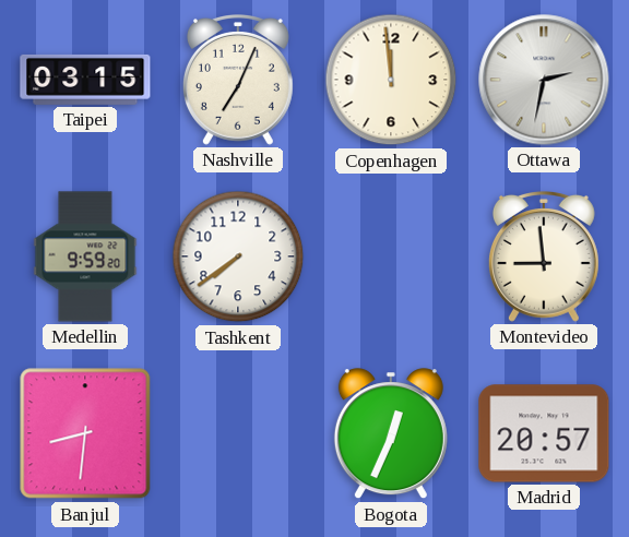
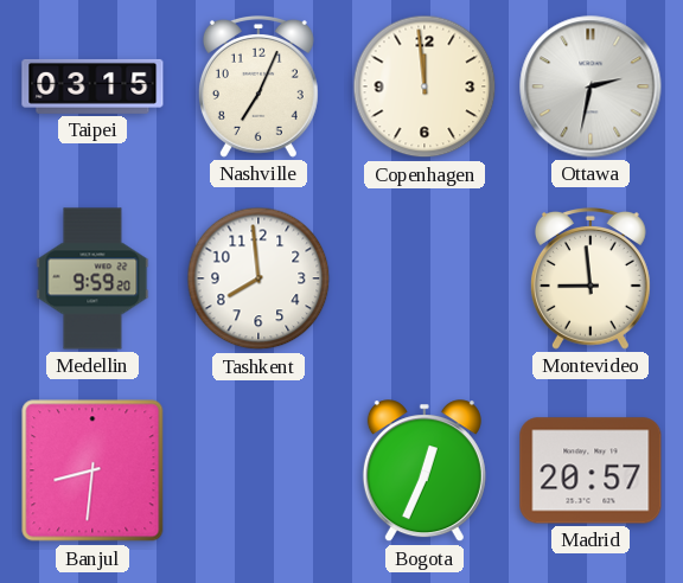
Tashkent: 7:39 -> 7:59 (258, 278)
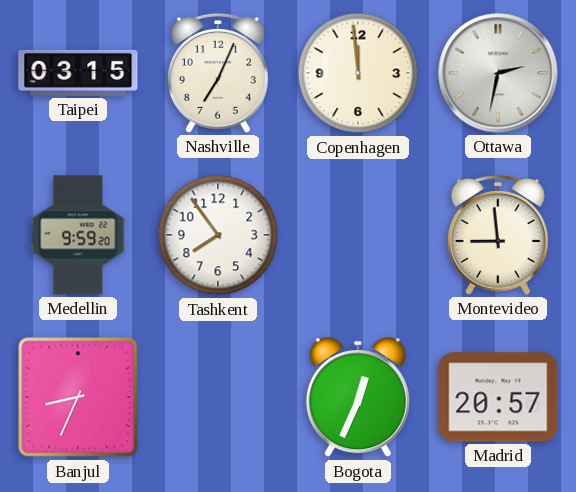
Tashkent: 7:59 -> 7:54 (218, 235)
Banjul: 8:31 -> 8:34 (78, 397)
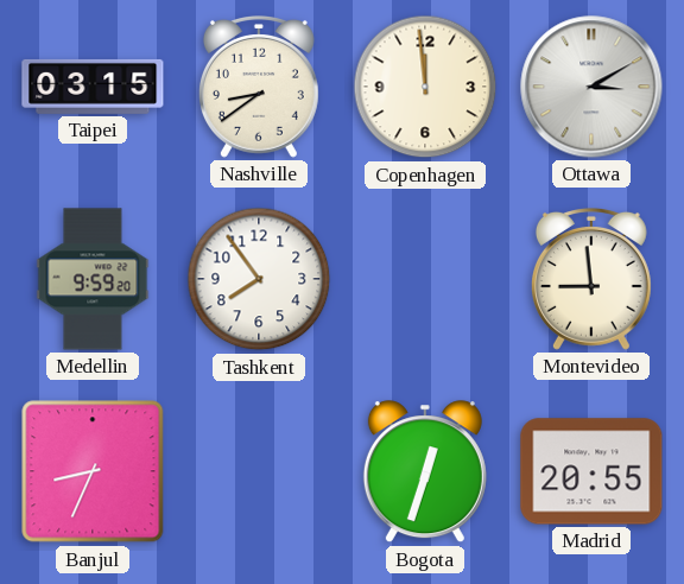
Nashville: 7:04 -> 8:39 (259, 88)
Ottawa: 2:32 -> 3:10 (591, 87)
Bogota: 12:34 -> 12:33 (425, 472)
Madrid: 20:57 -> 20:55 (591, 471)
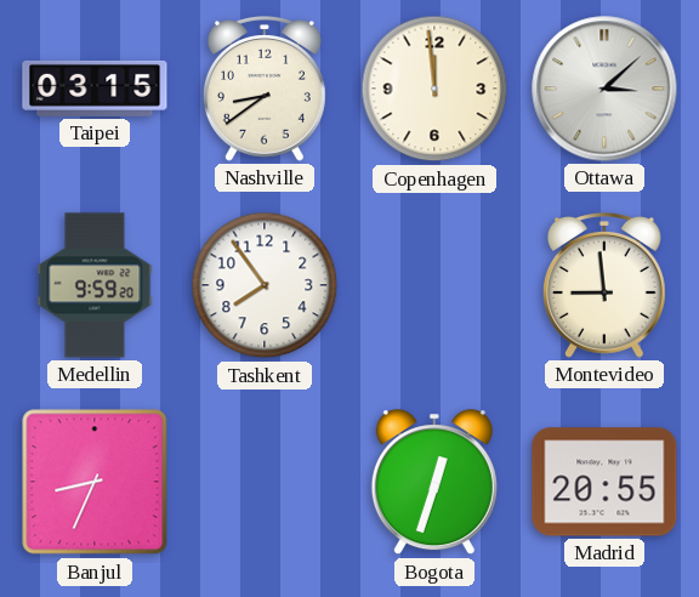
Ottawa: 3:10 -> 3:08 (604, 89)
